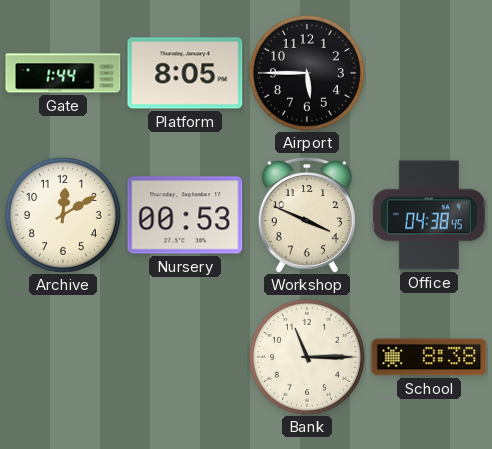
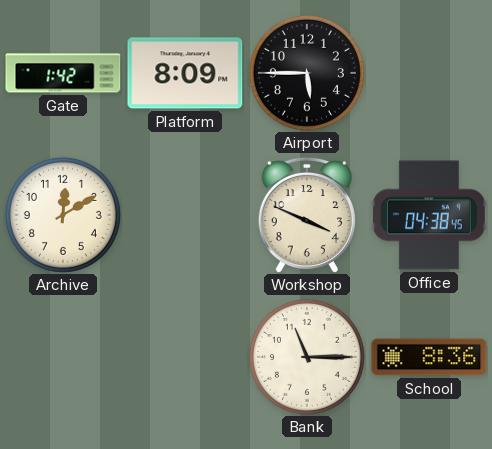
Gate: 1:44 -> 1:42 (63, 73)
Platform: 8:05 -> 8:09 (185, 73)
Nursery: 00:53 -> none (185, 215)
School: 8:38 -> 8:36 (429, 357)
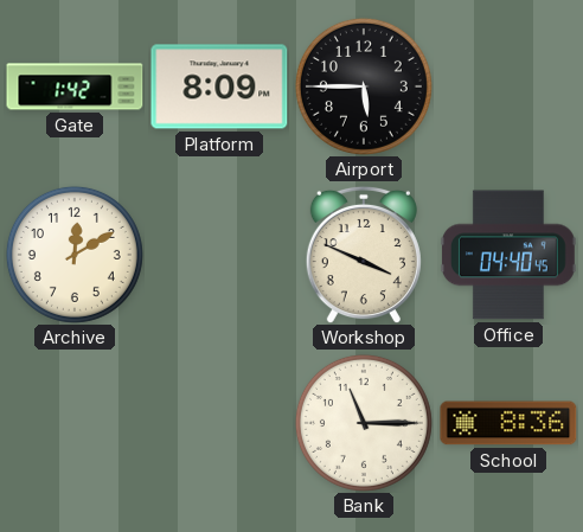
Office: 04:38 -> 04:40 (508, 255)
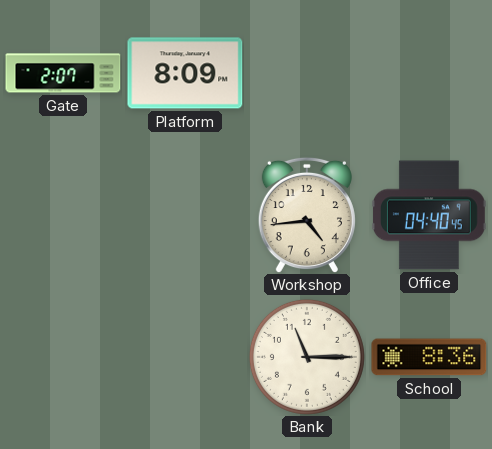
Gate: 1:42 -> 2:07 (63, 73)
Airport: 5:45 -> none (364, 86)
Archive: 12:10 -> none (75, 255)
Workshop: 3:49 -> 4:44 (307, 215)
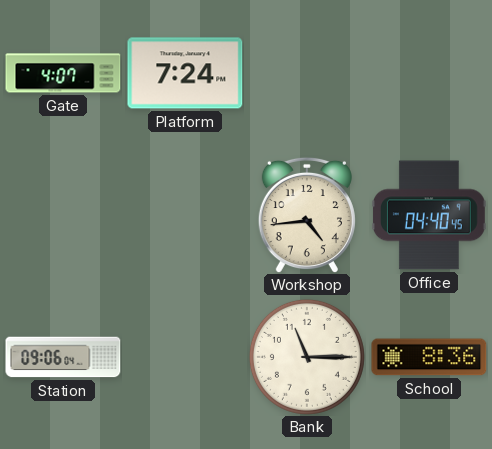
Gate: 2:07 -> 4:07 (63, 73)
Platform: 8:09 -> 7:24 (185, 73)
Station: none -> 09:06 (63, 357)
